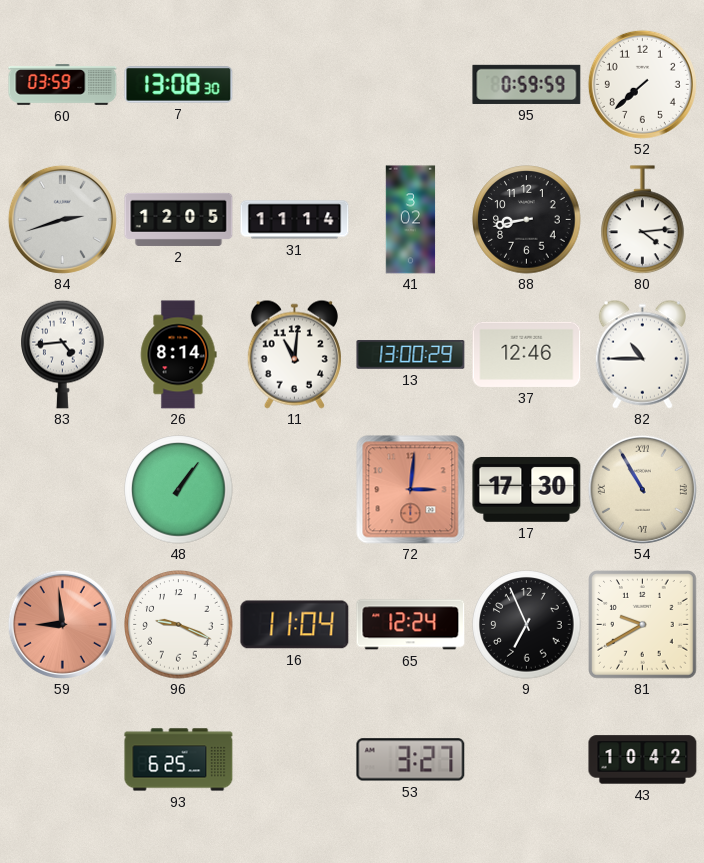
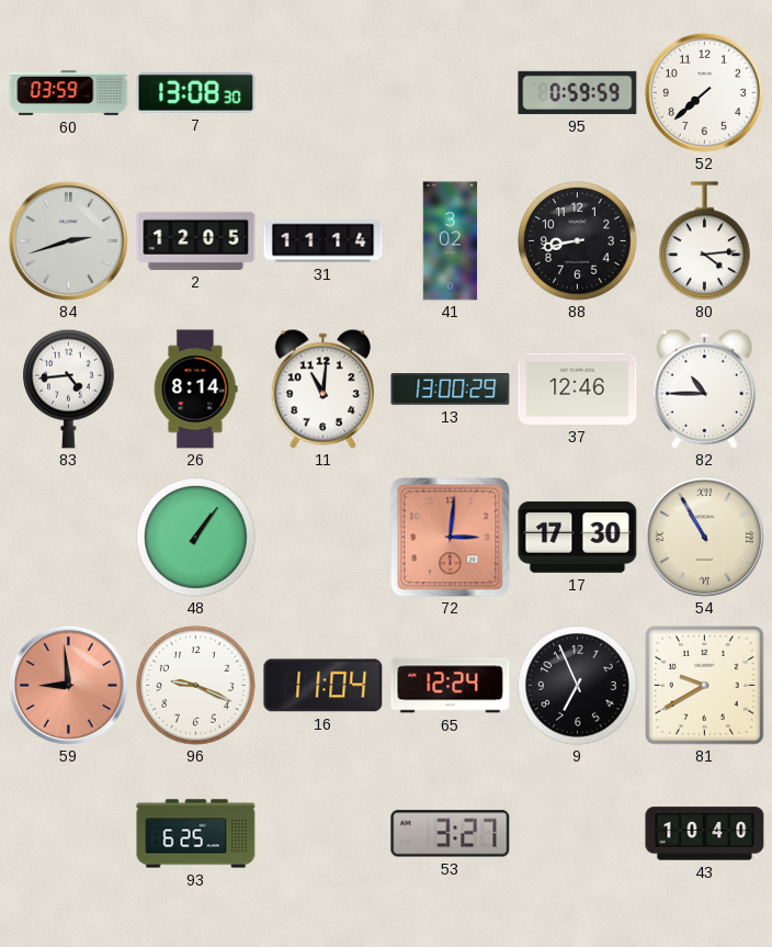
43: 10:42 -> 10:40 (705, 834)
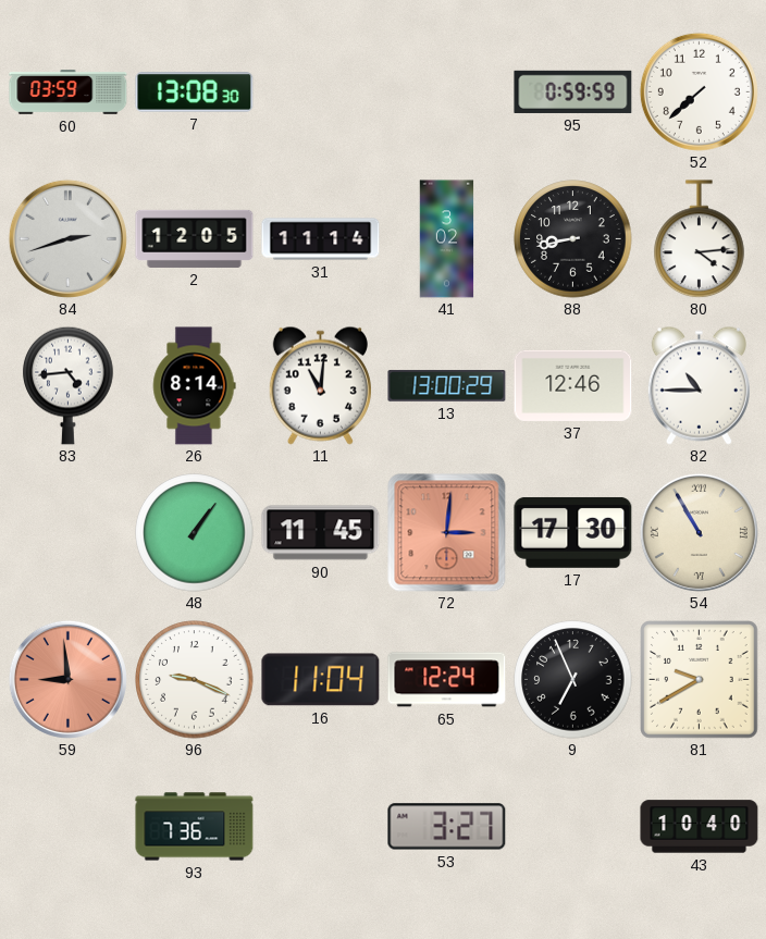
90: none -> 11:45 (321, 533)
93: 6:25 -> 7:36 (195, 827)
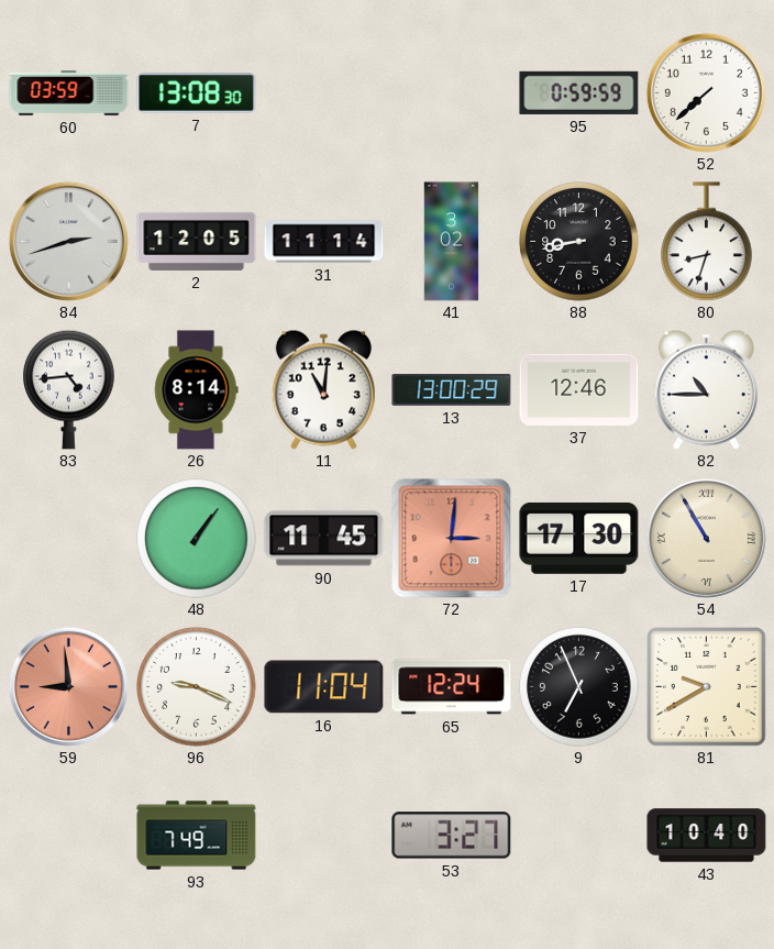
80: 4:14 -> 8:33 (707, 242)
93: 7:36 -> 7:49 (197, 836)
